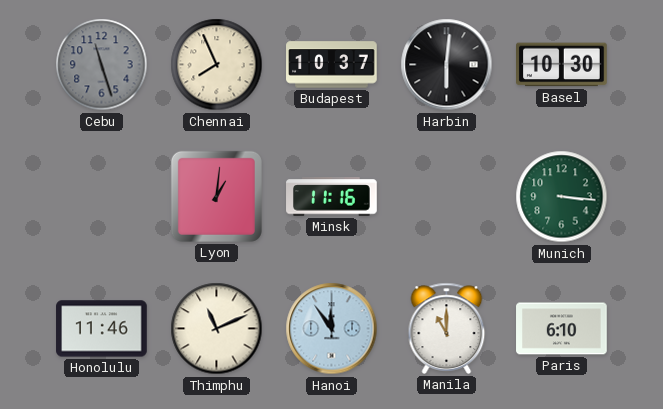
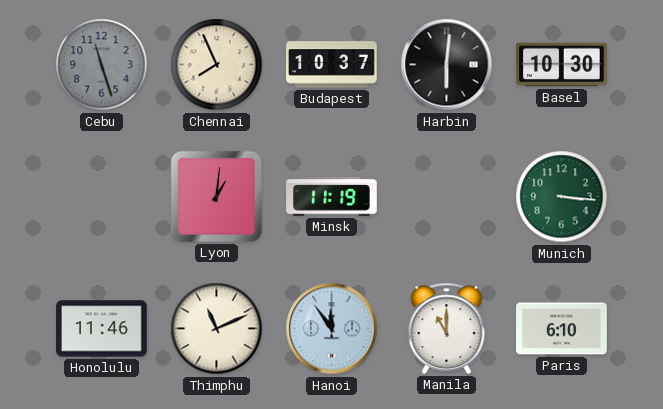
Minsk: 11:16 -> 11:19 (332, 197)
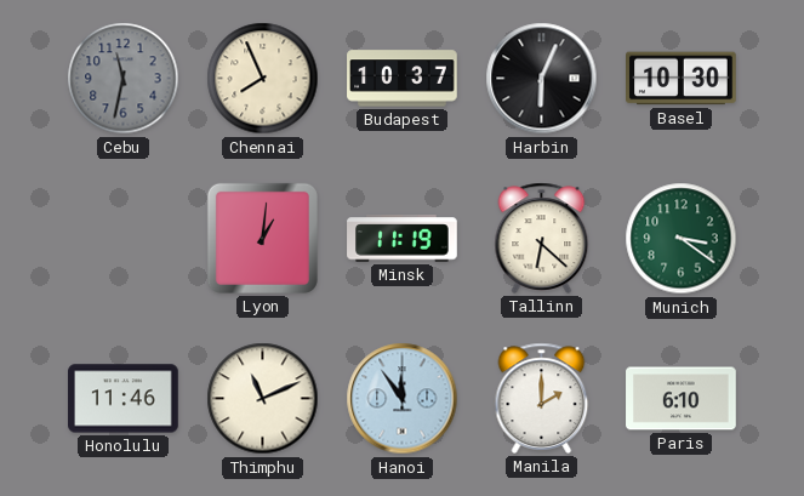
Cebu: 11:27 -> 11:32 (124, 79)
Harbin: 6:01 -> 6:04 (542, 79)
Tallinn: none -> 6:22 (542, 238)
Munich: 3:16 -> 3:21 (682, 239)
Manila: 11:00 -> 2:00 (542, 398)
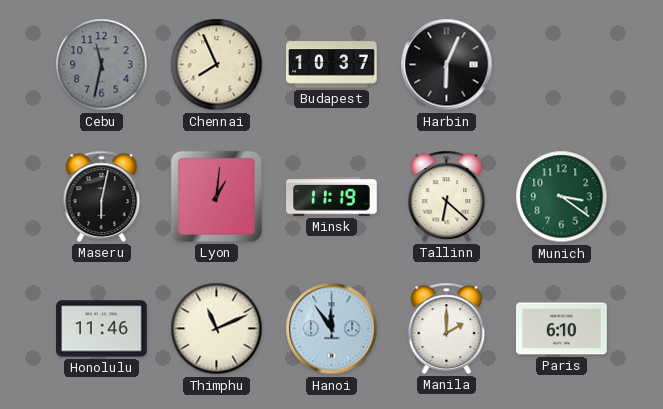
Basel: 10:30 -> none (682, 79)
Maseru: none -> 6:02 (102, 196)
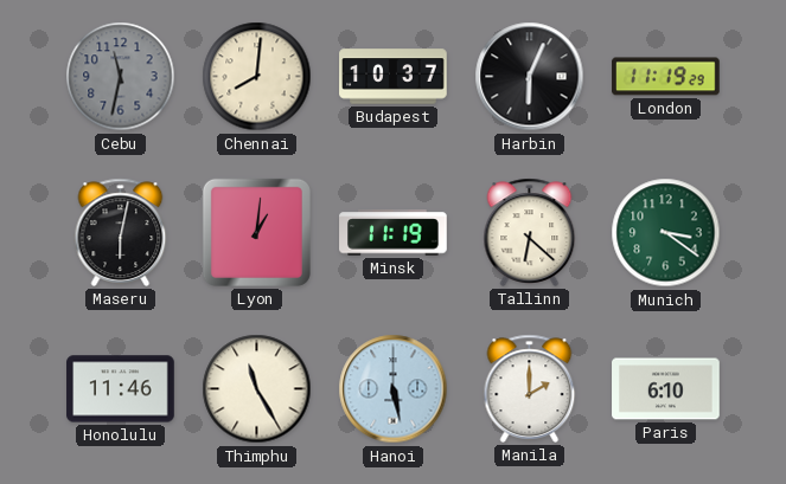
Chennai: 7:56 -> 8:01 (257, 77)
London: none -> 11:19 (666, 77)
Thimphu: 11:11 -> 11:25 (257, 389)
Hanoi: 11:54 -> 5:28 (394, 389)
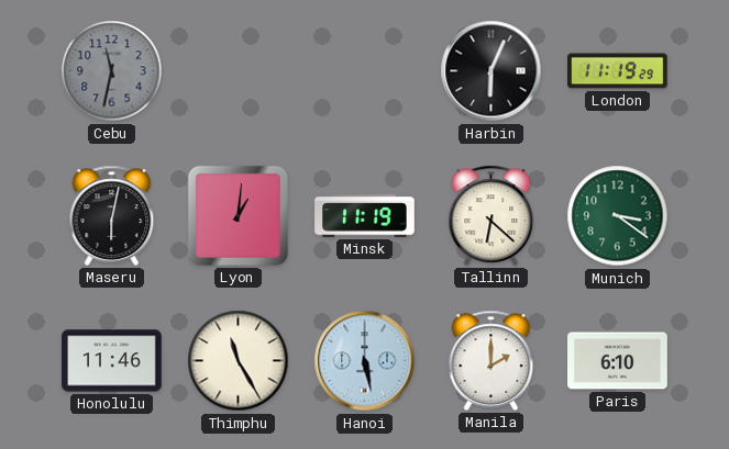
Chennai: 8:01 -> none (257, 77)
Budapest: 10:37 -> none (394, 77)
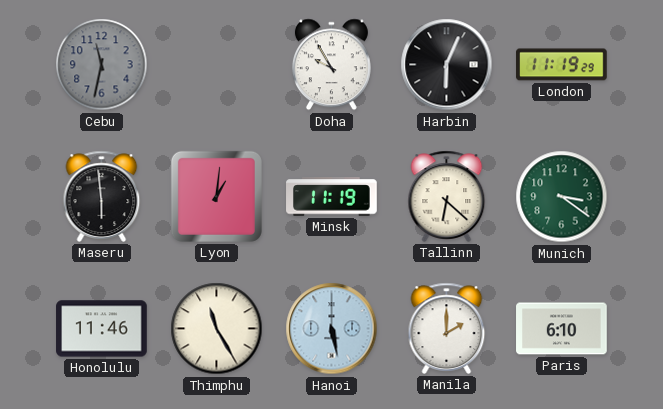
Doha: none -> 9:55 (331, 65)
Maseru: 6:02 -> 5:59 (102, 196)
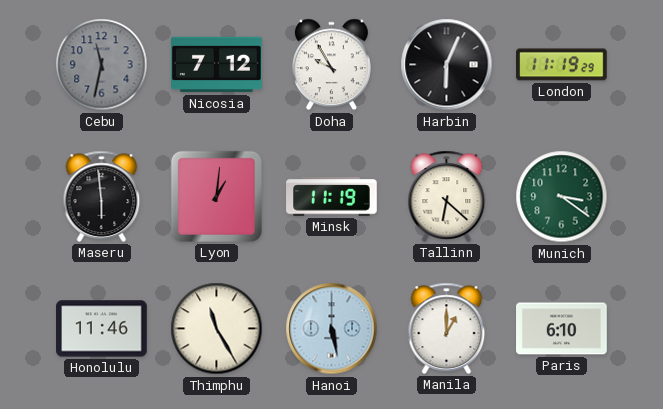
Nicosia: none -> 7:12 (217, 65)
Manila: 2:00 -> 1:00 (447, 328)
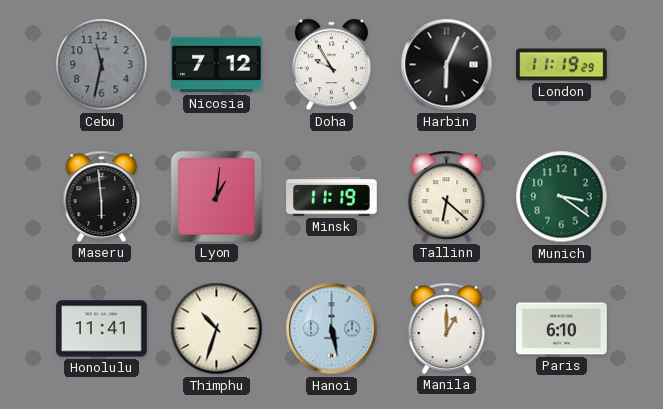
Honolulu: 11:46 -> 11:41 (102, 329)
Thimphu: 11:25 -> 10:33 (217, 329)
